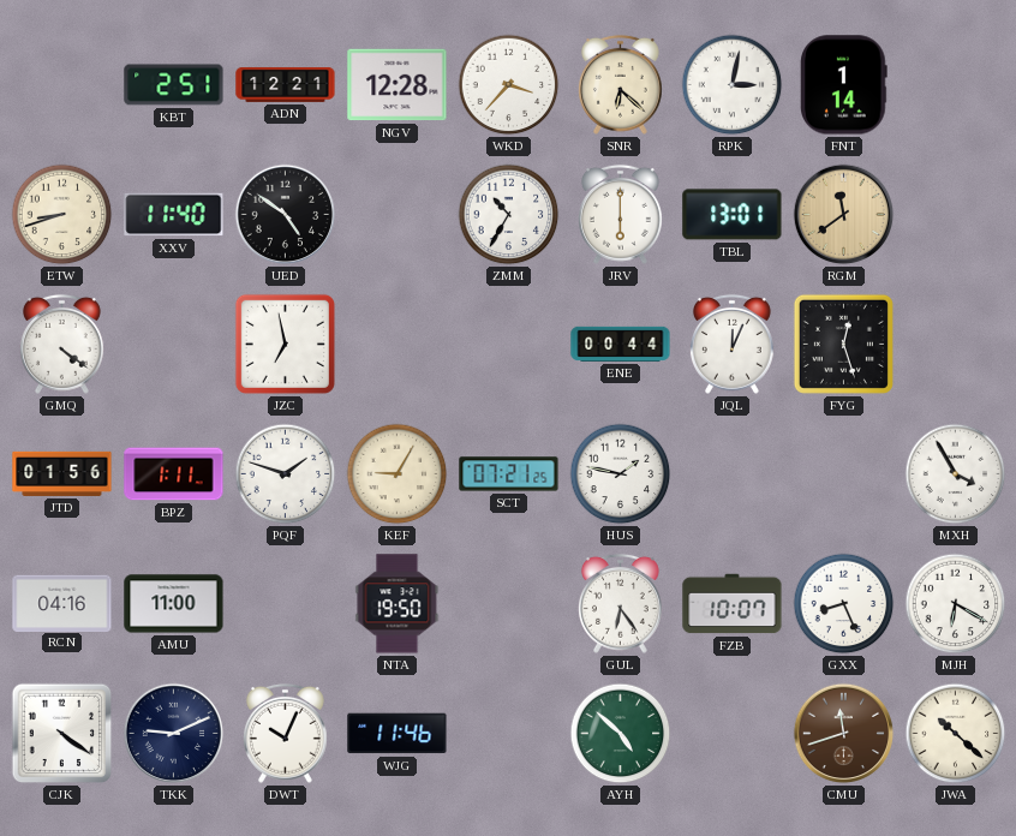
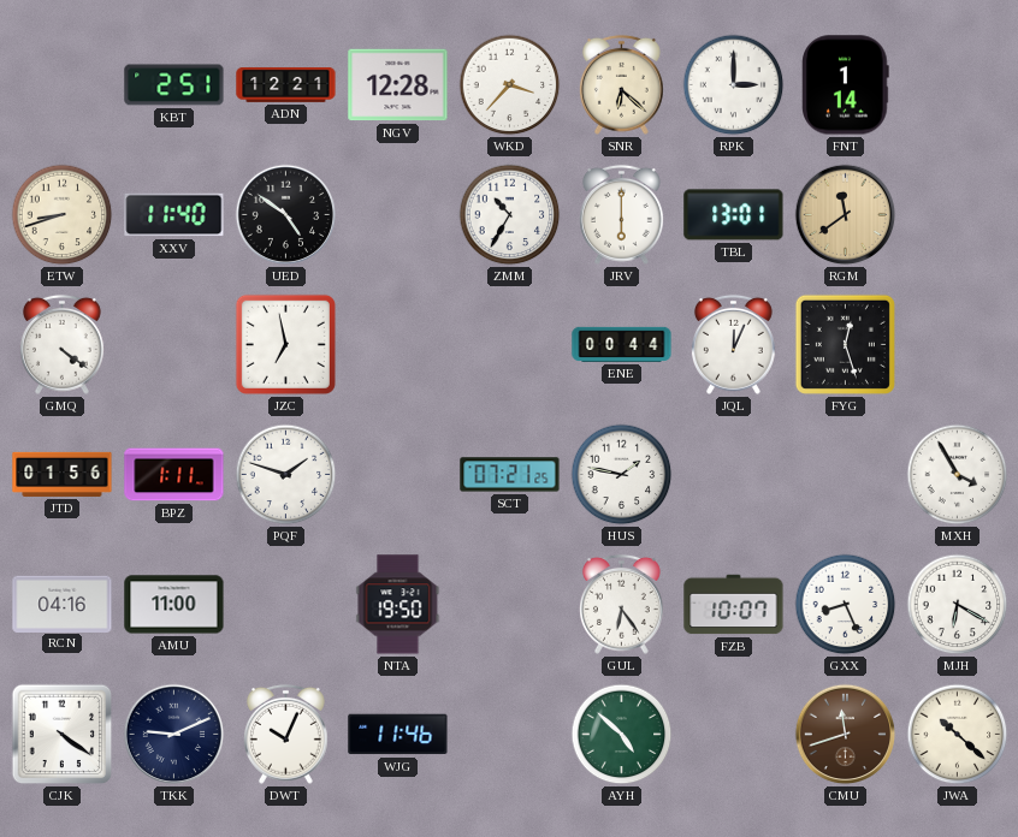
RPK: 3:02 -> 3:00 (734, 85)
KEF: 9:05 -> none (398, 474)
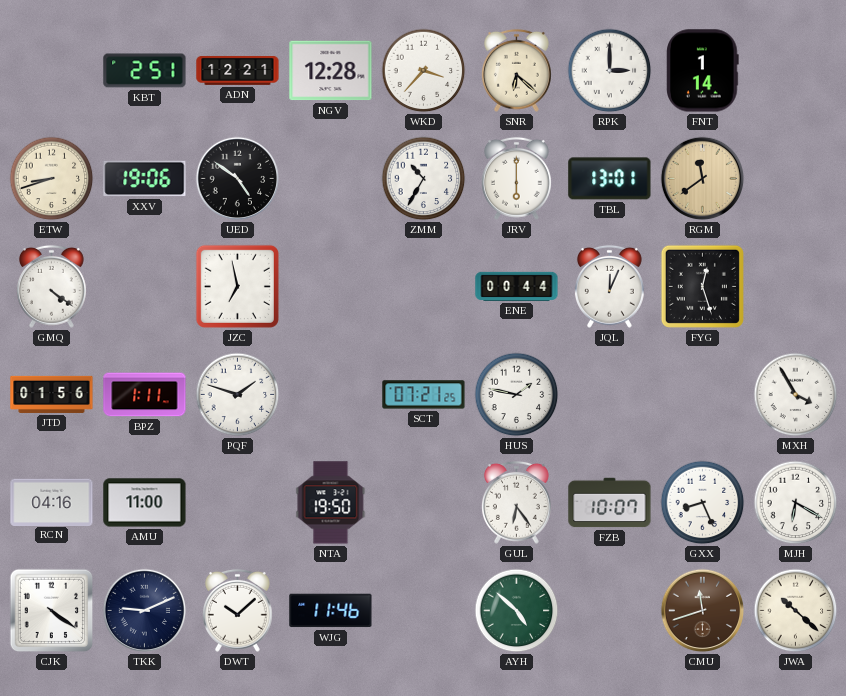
XXV: 11:40 -> 19:06 (145, 179)
DWT: 10:04 -> 10:08 (237, 610)
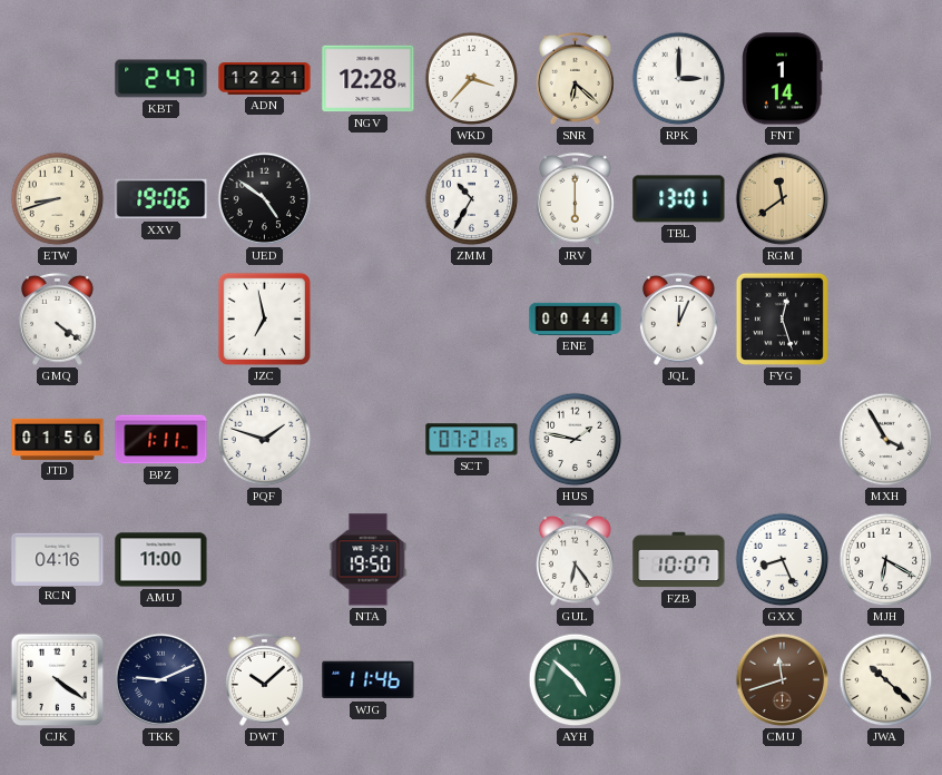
KBT: 2:51 -> 2:47 (161, 79)
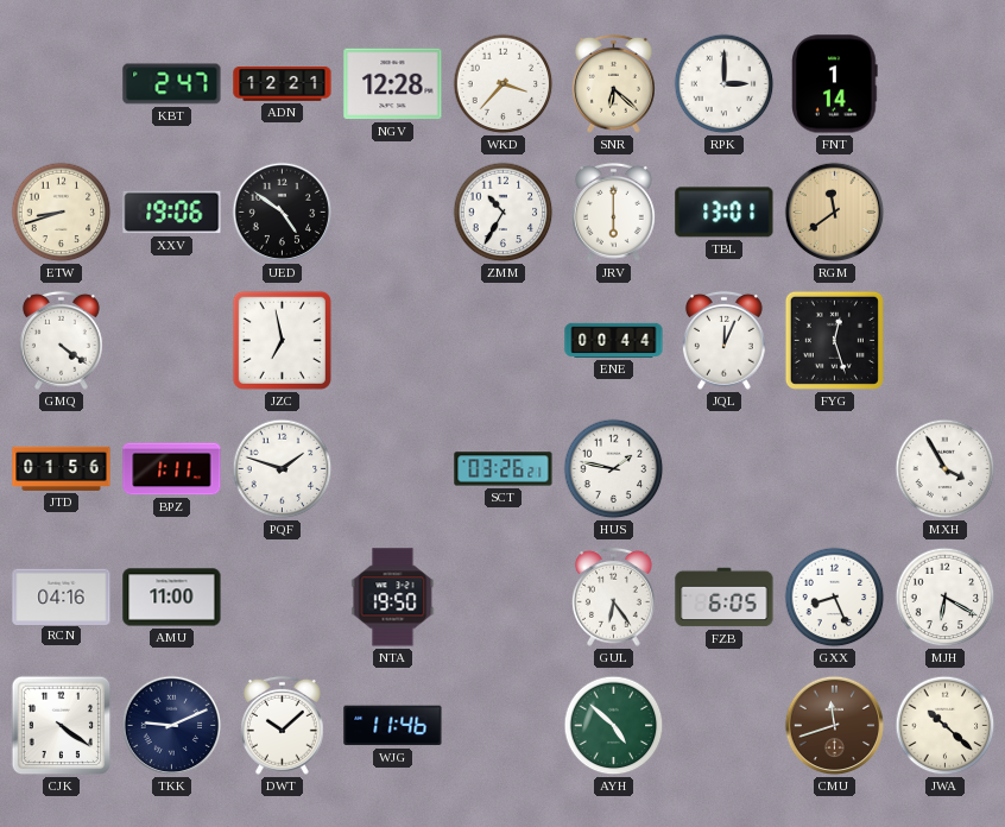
SCT: 07:21 -> 03:26 (504, 469)
FZB: 10:07 -> 6:05 (725, 598)
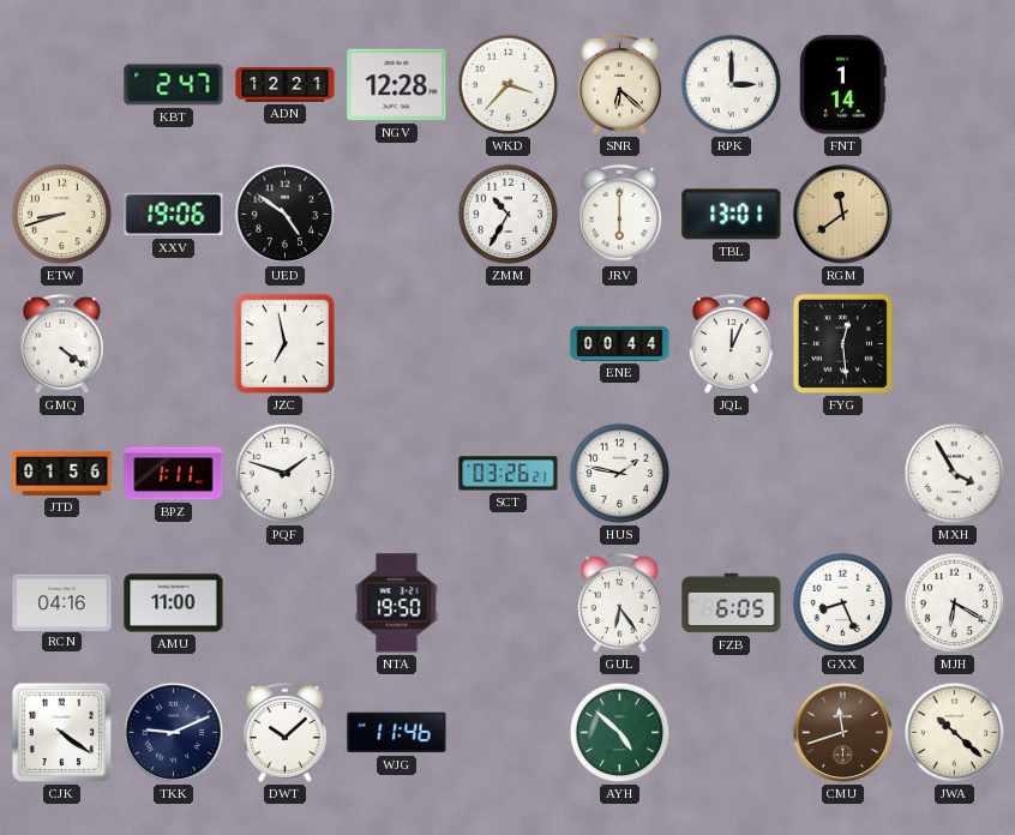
FYG: 12:27 -> 12:29 (842, 343)
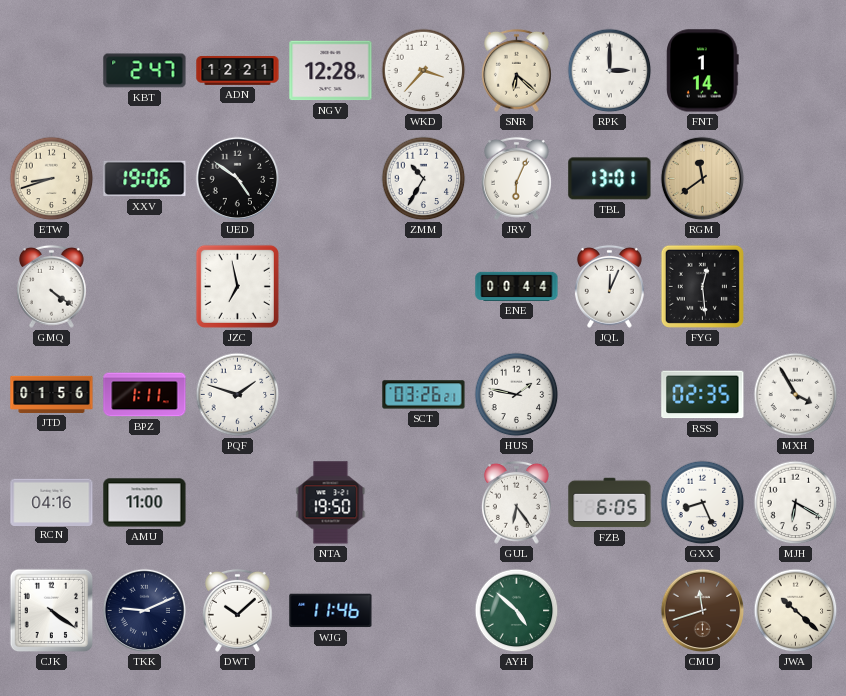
JRV: 6:00 -> 6:04 (516, 178)
RSS: none -> 02:35 (703, 395)
